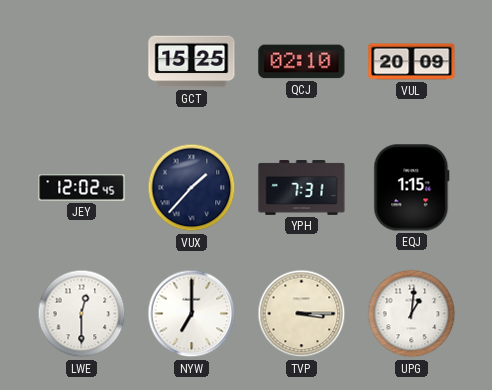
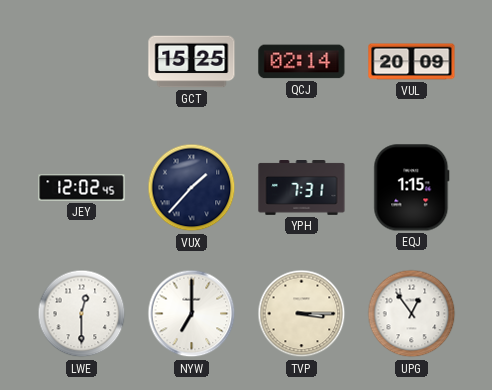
QCJ: 02:10 -> 02:14 (302, 62)
UPG: 1:01 -> 12:54 (412, 314)
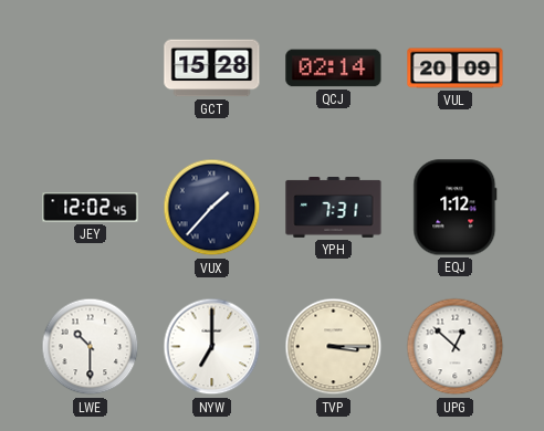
GCT: 15:25 -> 15:28 (212, 69)
EQJ: 1:15 -> 1:12 (456, 208)
LWE: 12:30 -> 10:30 (91, 347)
UPG: 12:54 -> 12:52 (456, 347)
